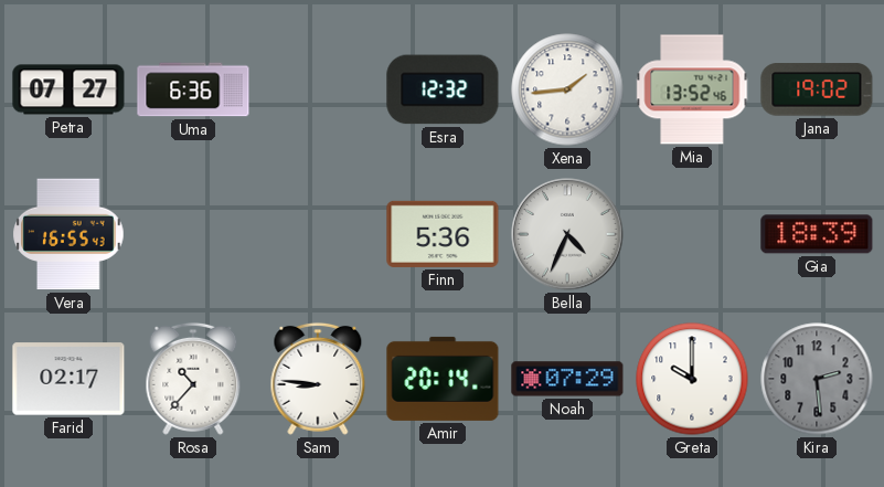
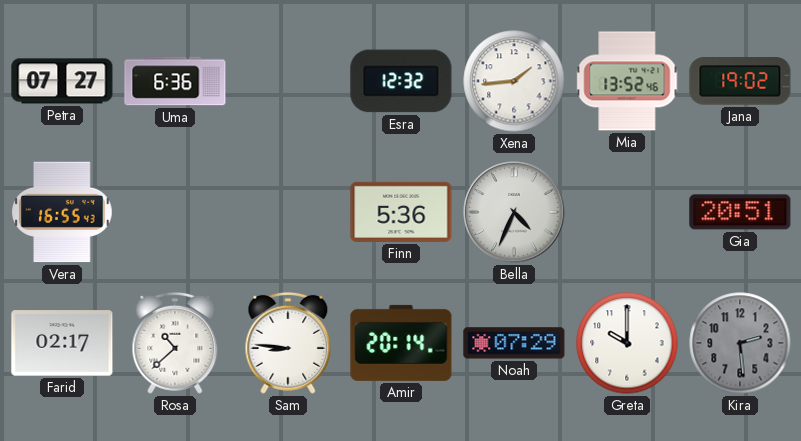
Gia: 18:39 -> 20:51 (740, 212)
Rosa: 10:37 -> 10:38 (175, 343)
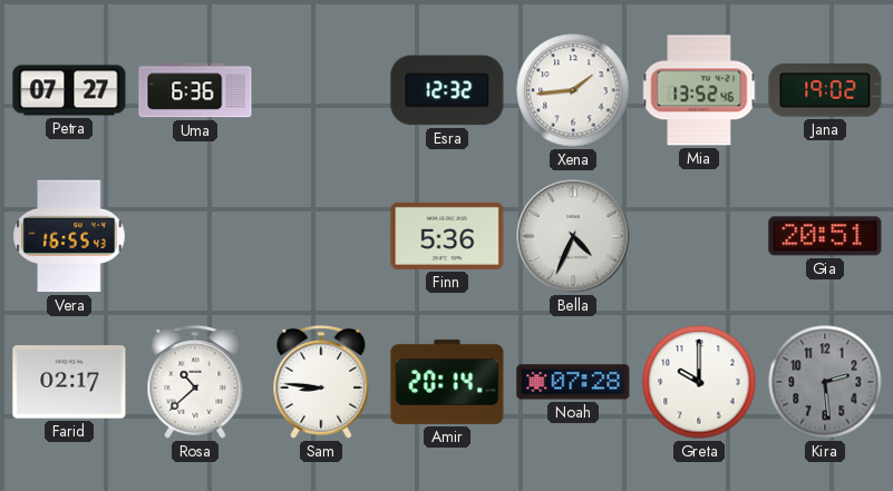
Noah: 07:29 -> 07:28 (573, 382)
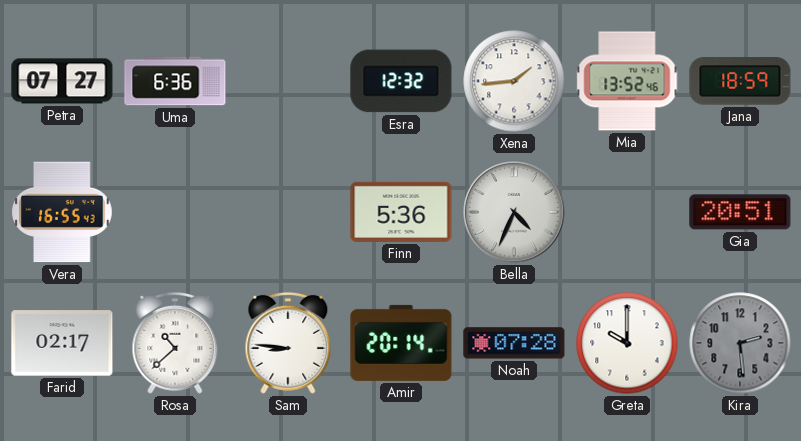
Jana: 19:02 -> 18:59 (740, 81)
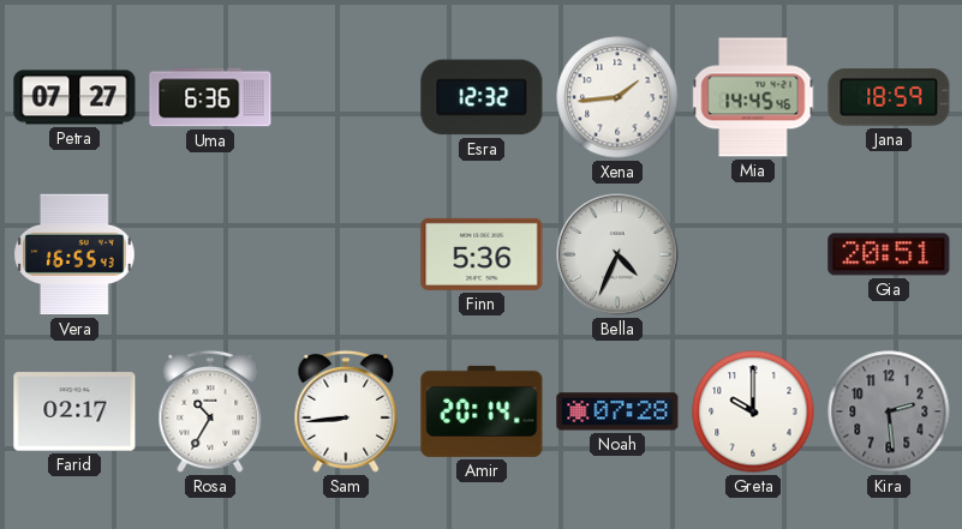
Mia: 13:52 -> 14:45 (753, 97)
Rosa: 10:38 -> 10:35 (210, 411)
Sam: 8:46 -> 8:44 (346, 411)
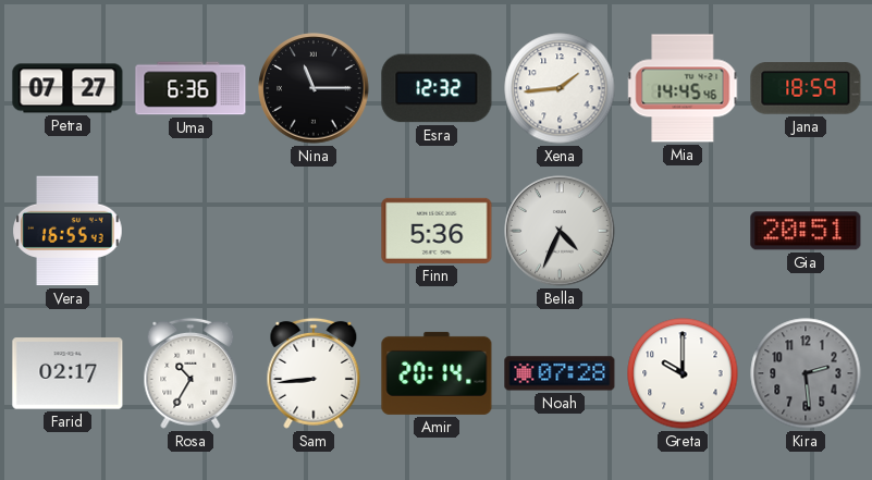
Nina: none -> 11:15 (314, 88)
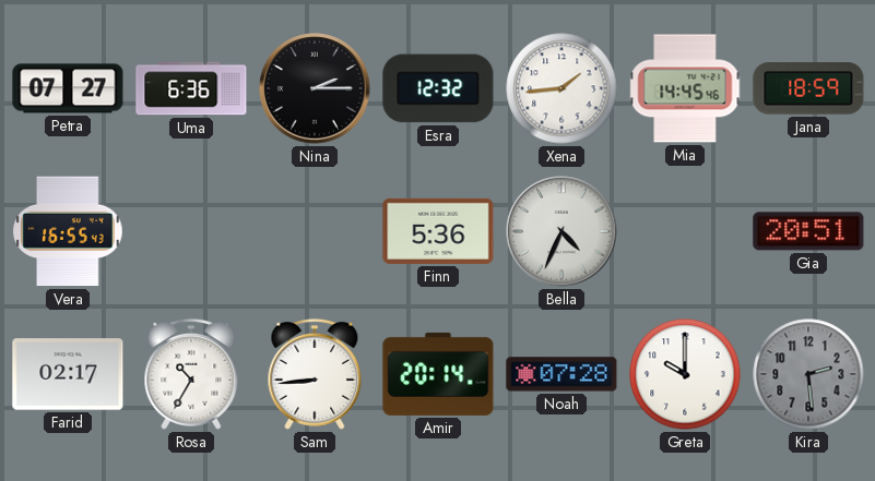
Nina: 11:15 -> 2:15 (315, 88)
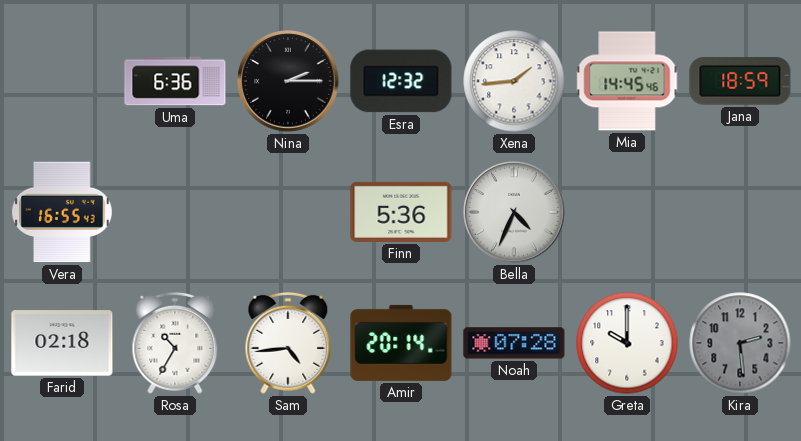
Petra: 07:27 -> none (68, 88)
Gia: 20:51 -> none (808, 231)
Farid: 02:17 -> 02:18 (62, 343)
Sam: 8:44 -> 4:44 (288, 343)
